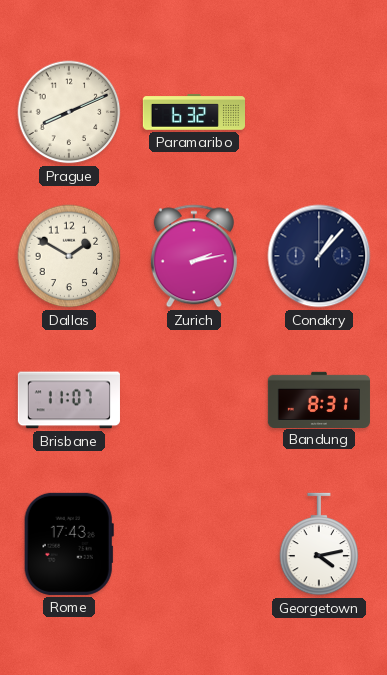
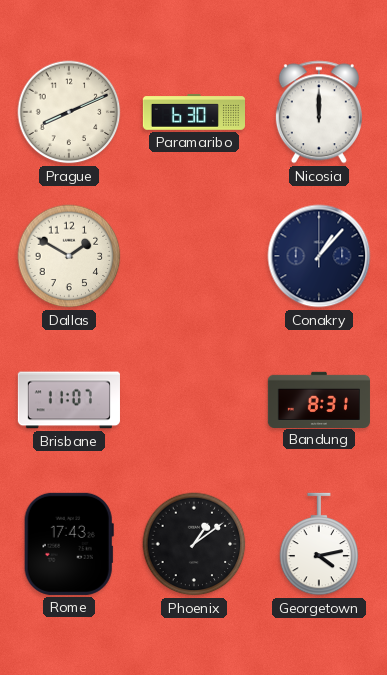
Paramaribo: 6:32 -> 6:30 (193, 112)
Nicosia: none -> 12:00 (319, 112)
Zurich: 2:13 -> none (194, 256)
Phoenix: none -> 1:09 (194, 544)
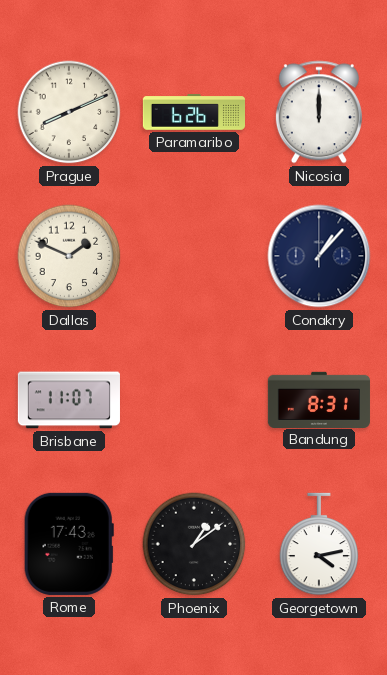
Paramaribo: 6:30 -> 6:26 (193, 112)
Dallas: 1:50 -> 1:49 (69, 256)
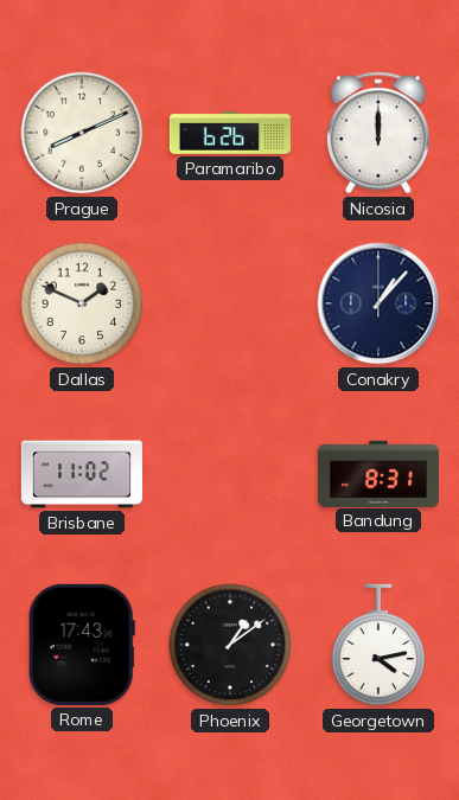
Brisbane: 11:07 -> 11:02 (82, 474)
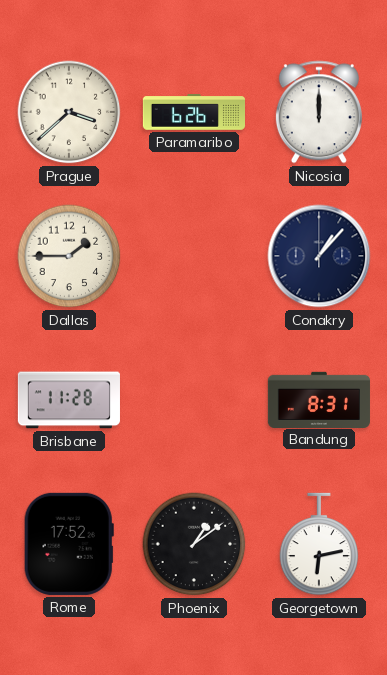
Prague: 8:11 -> 3:38 (69, 112)
Dallas: 1:49 -> 1:45 (69, 256)
Brisbane: 11:02 -> 11:28 (69, 400)
Rome: 17:43 -> 17:52 (69, 544)
Georgetown: 4:13 -> 6:13 (319, 544)
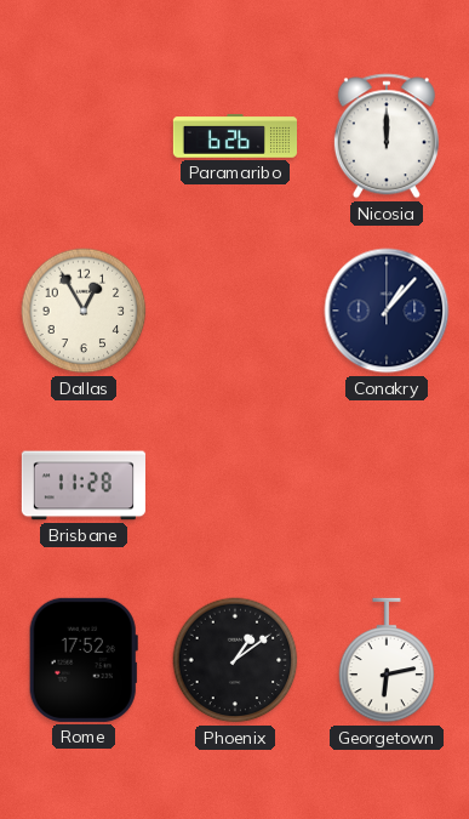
Prague: 3:38 -> none (69, 112)
Dallas: 1:45 -> 12:55 (84, 311)
Bandung: 8:31 -> none (319, 399)
